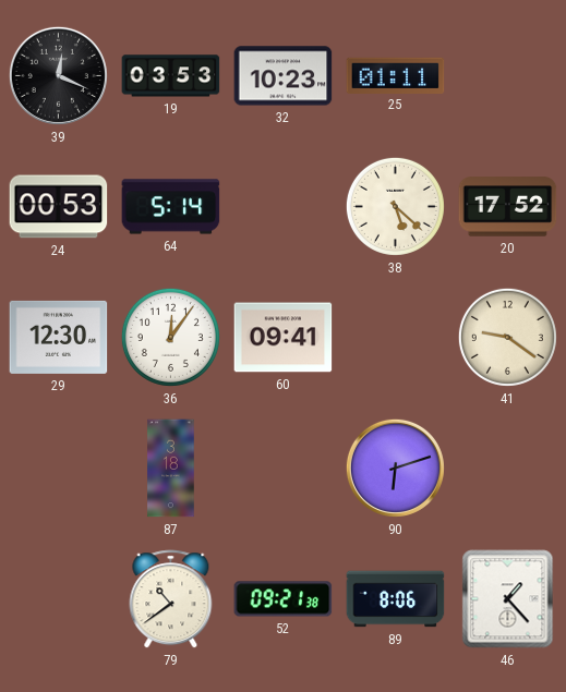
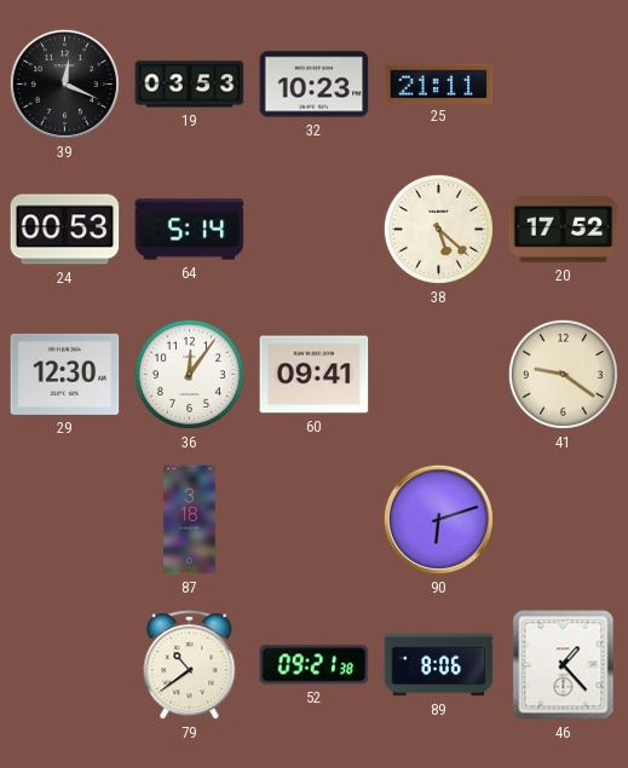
25: 01:11 -> 21:11 (439, 83)
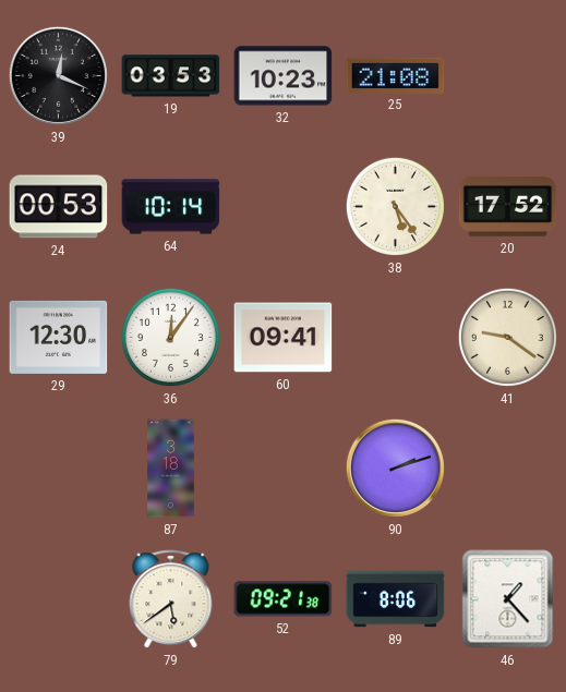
25: 21:11 -> 21:08 (396, 75)
64: 5:14 -> 10:14 (171, 207)
38: 5:22 -> 5:24 (395, 206)
90: 6:12 -> 2:12 (395, 468)
79: 10:39 -> 5:39 (171, 599)
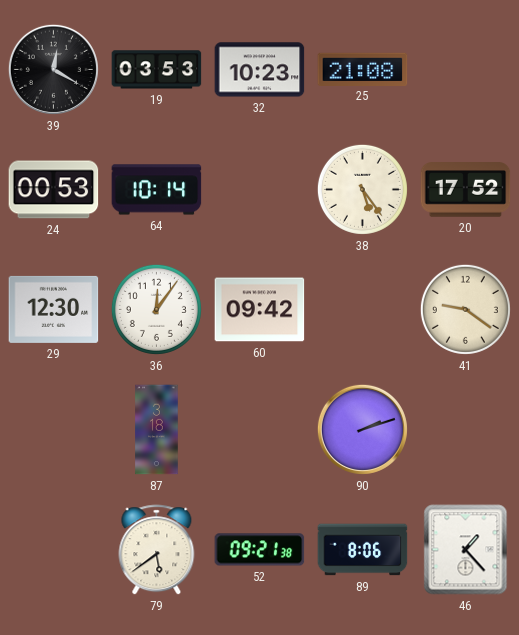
39: 12:19 -> 12:20 (53, 69)
60: 09:41 -> 09:42 (260, 310)
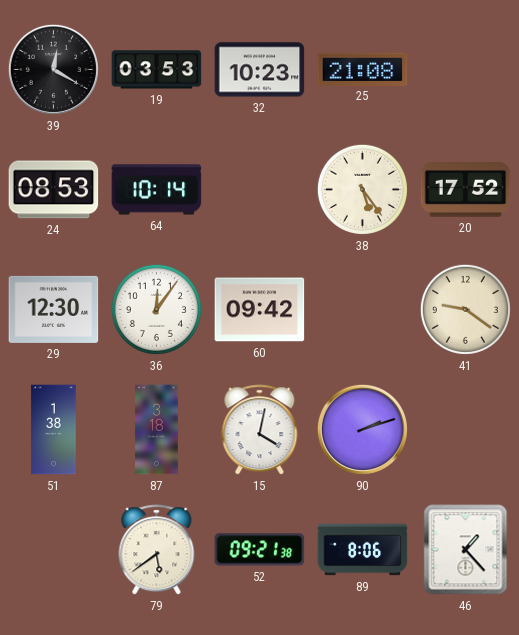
24: 00:53 -> 08:53 (54, 190)
51: none -> 1:38 (54, 430)
15: none -> 4:02 (260, 430)
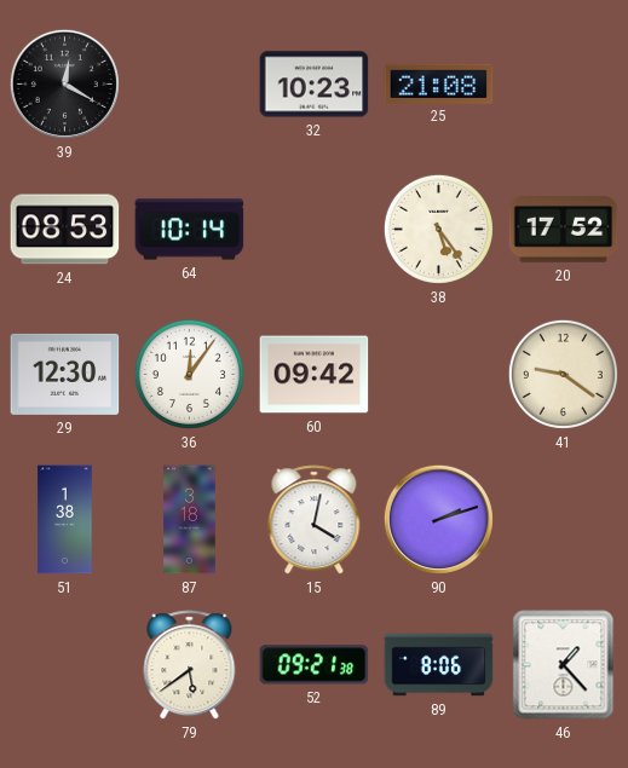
19: 03:53 -> none (157, 70)
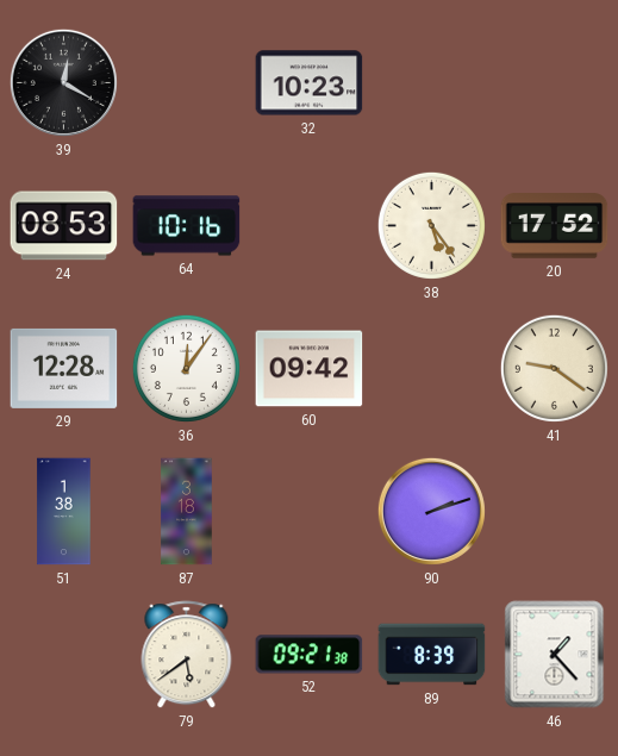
25: 21:08 -> none (439, 83)
64: 10:14 -> 10:16 (187, 226)
29: 12:30 -> 12:28 (64, 368)
15: 4:02 -> none (315, 520)
89: 8:06 -> 8:39 (432, 655)
